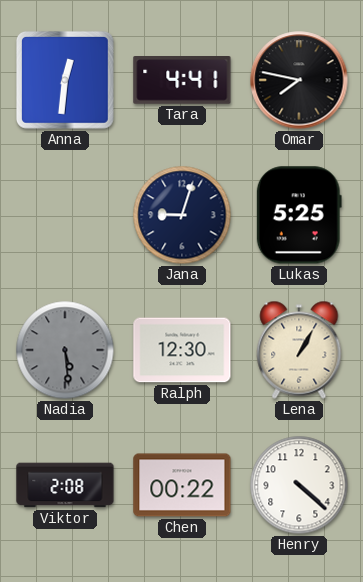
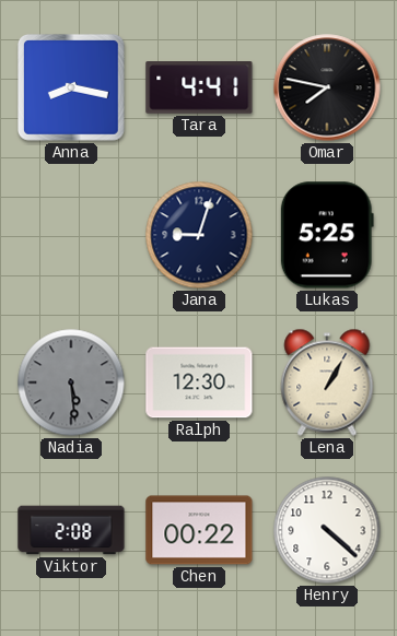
Anna: 12:31 -> 8:17 (71, 87)
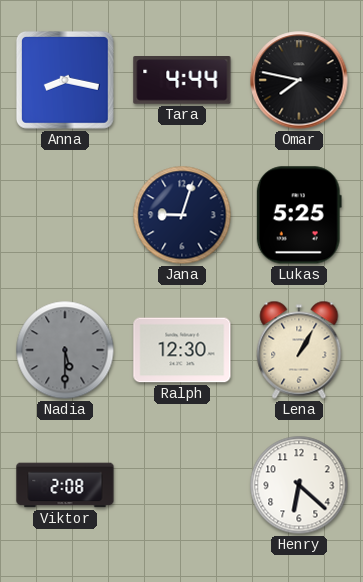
Tara: 4:41 -> 4:44 (182, 80)
Nadia: 5:29 -> 5:30 (65, 350)
Chen: 00:22 -> none (199, 530)
Henry: 4:22 -> 6:22 (299, 485)
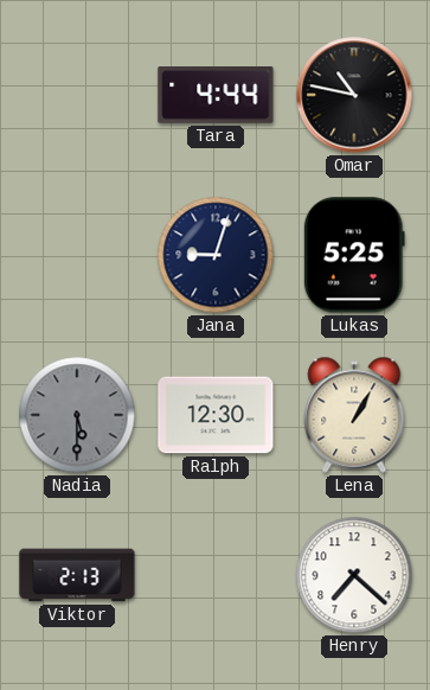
Anna: 8:17 -> none (65, 80)
Omar: 7:47 -> 10:47 (354, 95)
Viktor: 2:08 -> 2:13 (77, 575)
Henry: 6:22 -> 7:22 (354, 575)
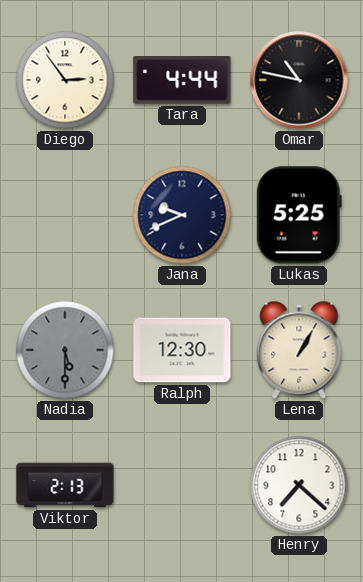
Diego: none -> 2:54 (65, 80)
Jana: 9:03 -> 9:41 (182, 215)
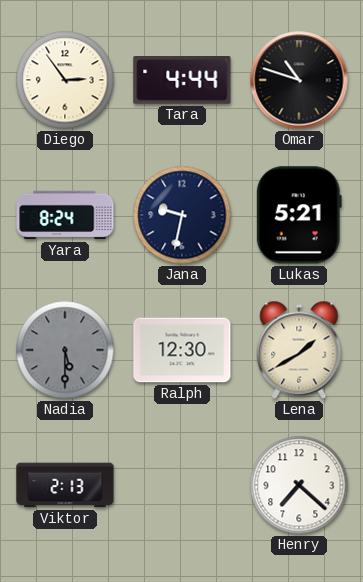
Omar: 10:47 -> 10:48 (299, 80)
Yara: none -> 8:24 (65, 215)
Jana: 9:41 -> 9:32 (182, 215)
Lukas: 5:25 -> 5:21 (299, 215)
Lena: 1:05 -> 1:40 (299, 350)
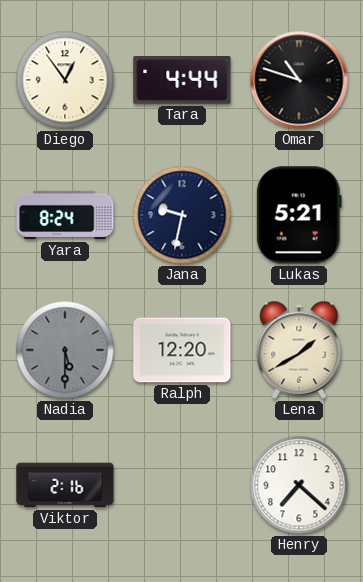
Diego: 2:54 -> 12:54 (65, 80)
Ralph: 12:30 -> 12:20 (182, 350)
Viktor: 2:13 -> 2:16 (65, 485)
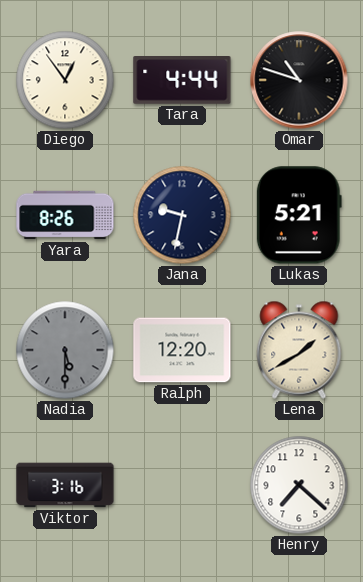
Yara: 8:24 -> 8:26 (65, 215)
Viktor: 2:16 -> 3:16 (65, 485)
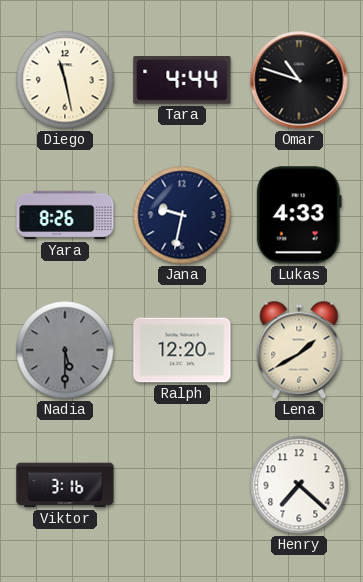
Diego: 12:54 -> 11:28 (65, 80)
Lukas: 5:21 -> 4:33 (299, 215)
